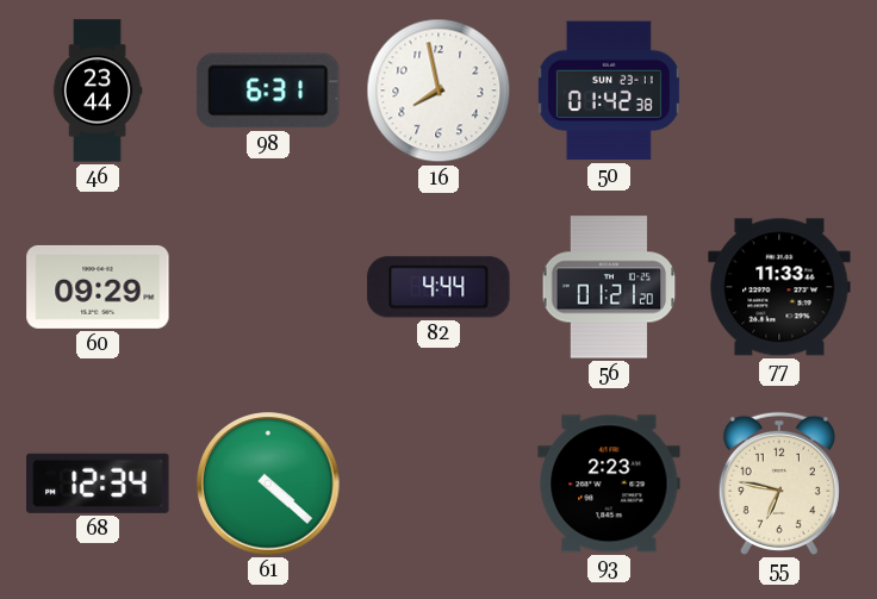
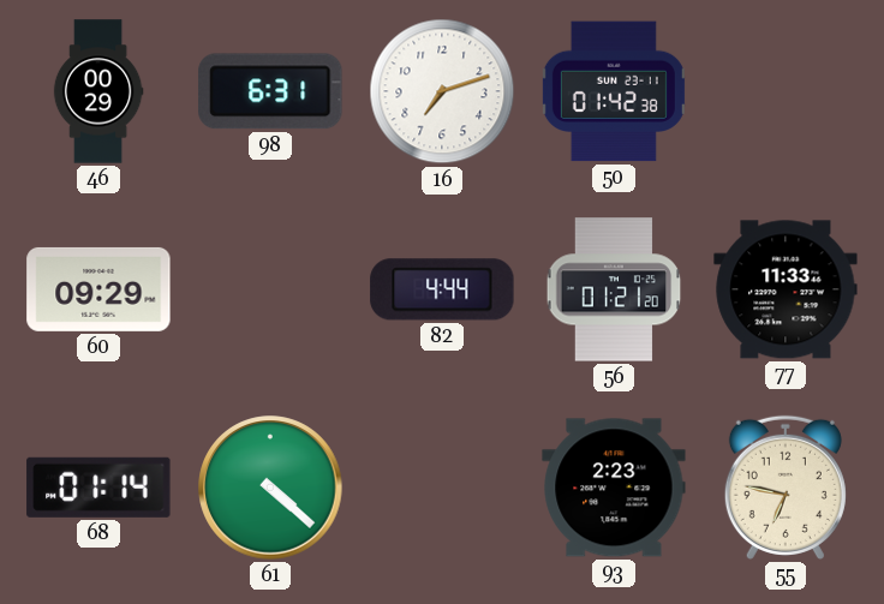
46: 23:44 -> 00:29 (98, 91)
16: 7:58 -> 7:12 (442, 91)
68: 12:34 -> 01:14 (98, 488)
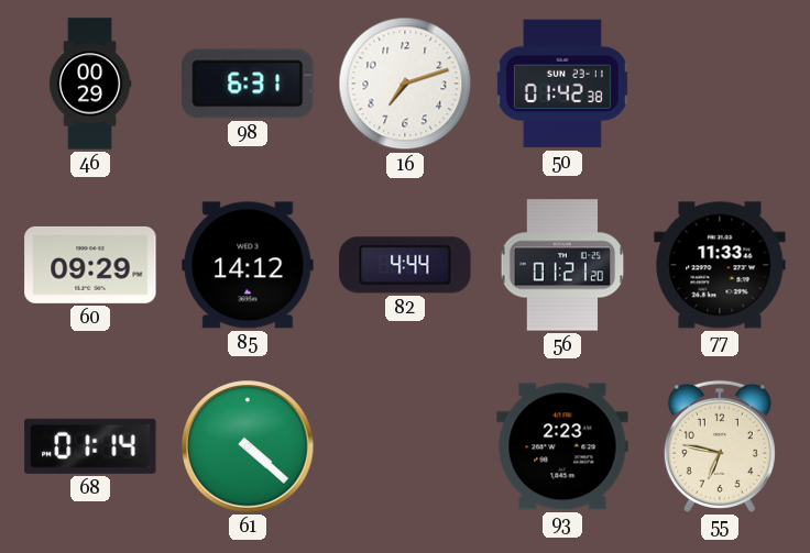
85: none -> 14:12 (248, 265)
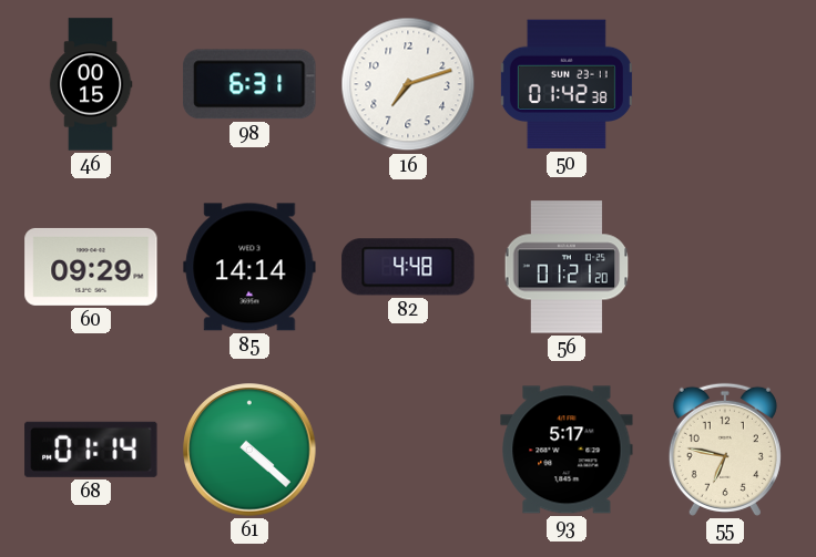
46: 00:29 -> 00:15 (91, 84)
85: 14:12 -> 14:14 (249, 267)
82: 4:44 -> 4:48 (408, 267)
77: 11:33 -> none (720, 265)
93: 2:23 -> 5:17 (567, 450)
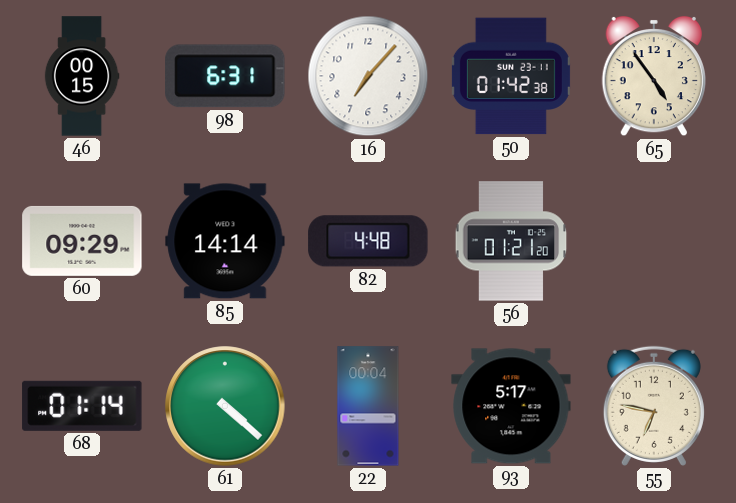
16: 7:12 -> 7:07 (368, 76)
65: none -> 4:54 (653, 76)
22: none -> 00:04 (368, 406)
